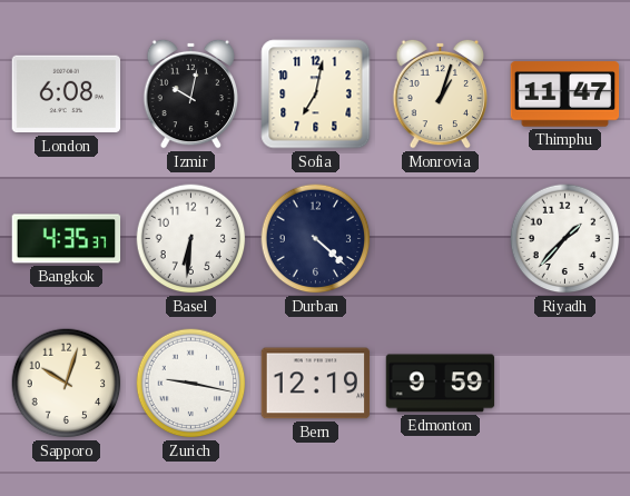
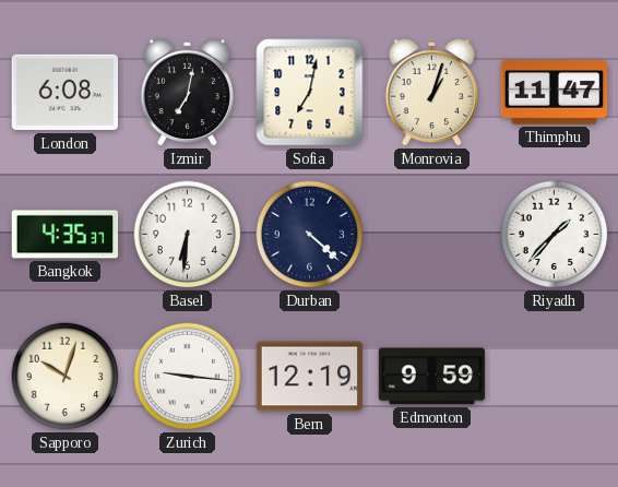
Izmir: 10:02 -> 7:02 (188, 92)
Zurich: 9:17 -> 9:16 (188, 377)
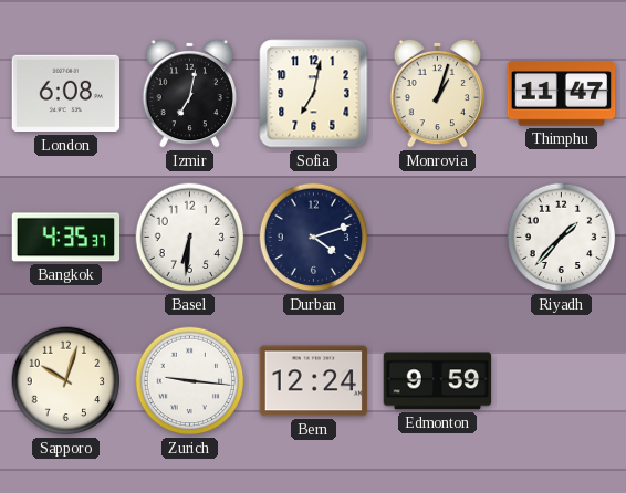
Durban: 4:22 -> 4:12 (314, 238)
Bern: 12:19 -> 12:24 (314, 381)
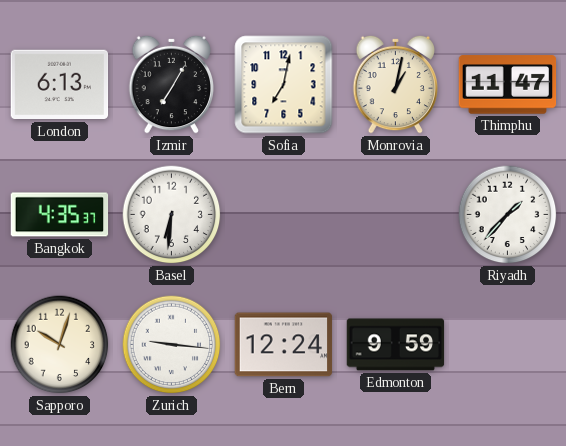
London: 6:08 -> 6:13 (60, 85)
Izmir: 7:02 -> 7:05 (172, 84)
Monrovia: 1:03 -> 1:02 (396, 84)
Durban: 4:12 -> none (314, 238)
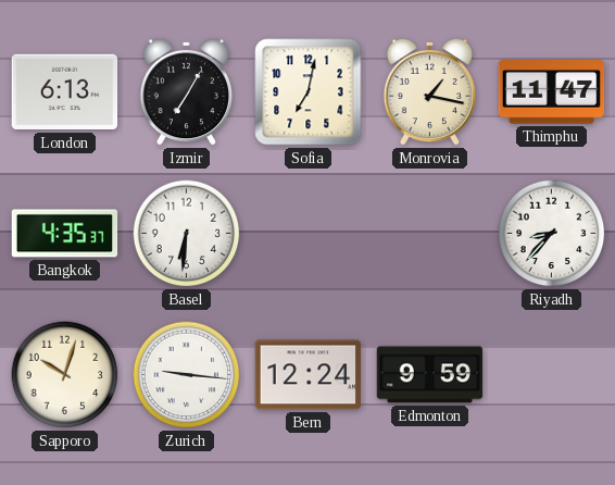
Monrovia: 1:02 -> 1:17 (430, 91)
Riyadh: 1:37 -> 8:37 (552, 234)
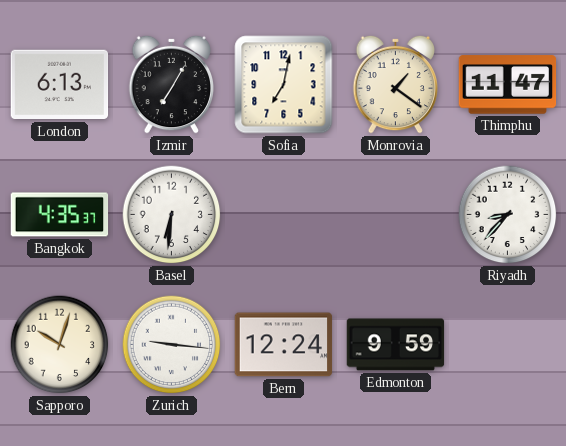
Monrovia: 1:17 -> 1:21 (396, 84)
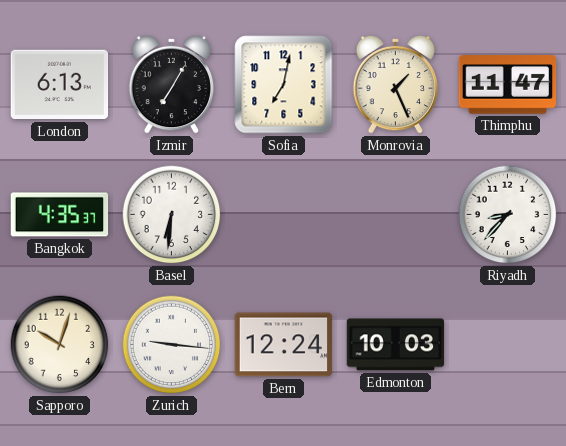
Monrovia: 1:21 -> 1:26 (396, 84)
Edmonton: 9:59 -> 10:03 (396, 345)
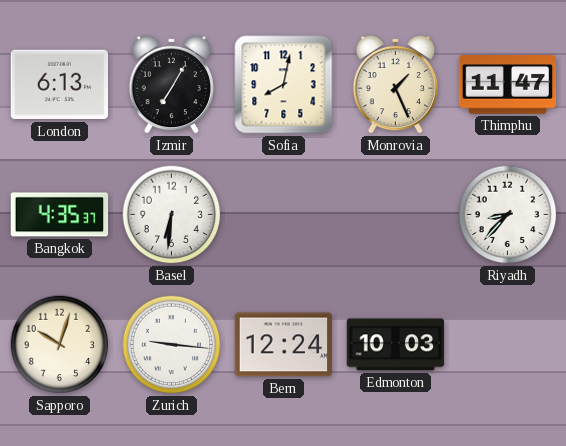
Sofia: 7:02 -> 8:02 (284, 85)
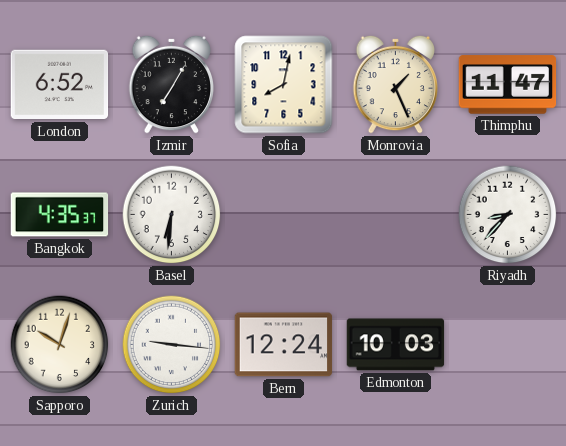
London: 6:13 -> 6:52 (60, 85)
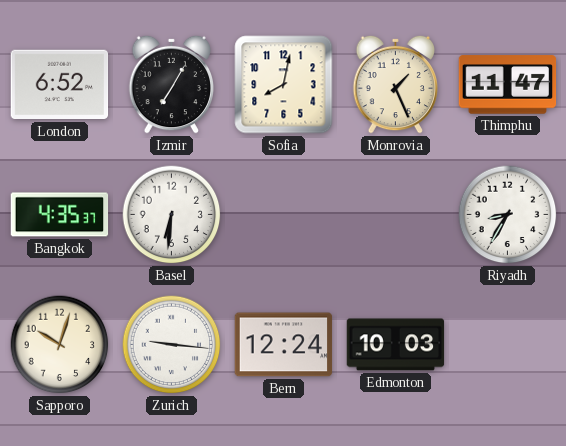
Riyadh: 8:37 -> 8:35 (508, 215)
